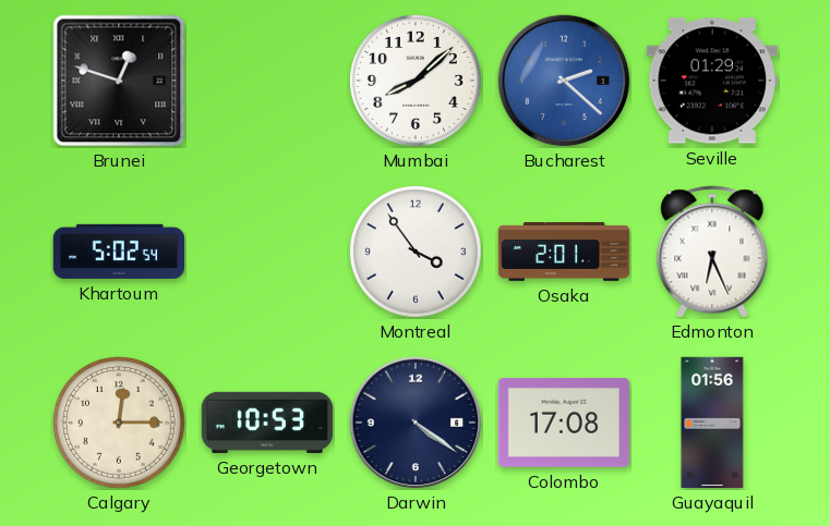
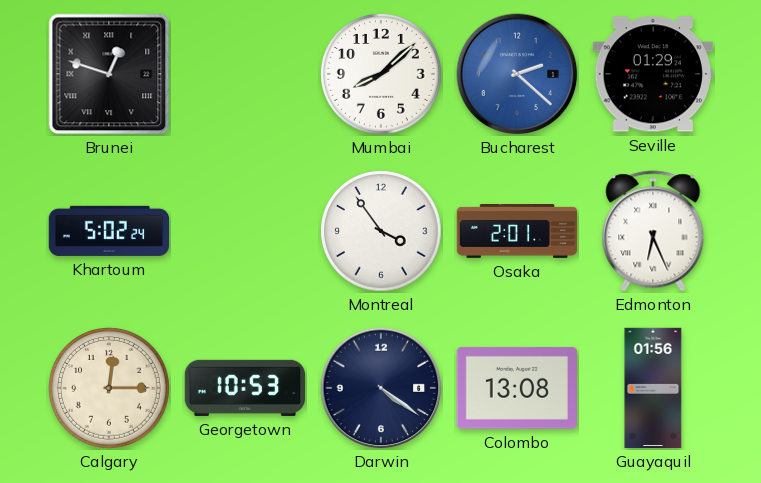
Khartoum: 5:02:54 -> 5:02:24 (108, 231)
Colombo: 17:08 -> 13:08 (516, 388)
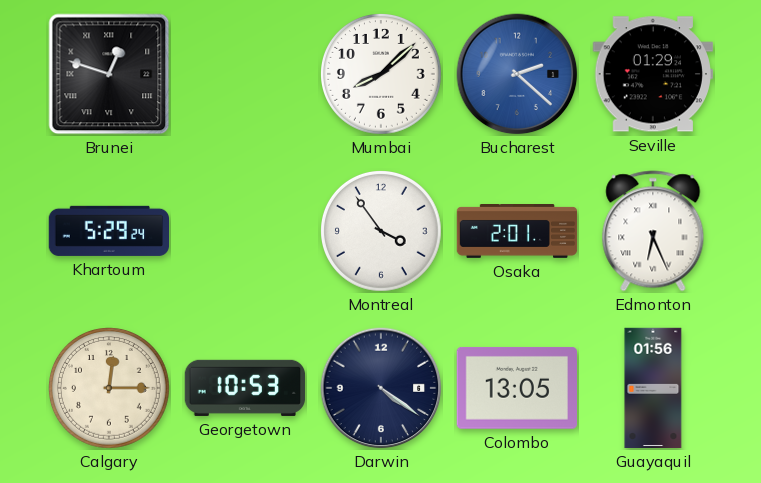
Khartoum: 5:02 -> 5:29 (108, 231)
Colombo: 13:08 -> 13:05 (516, 388)
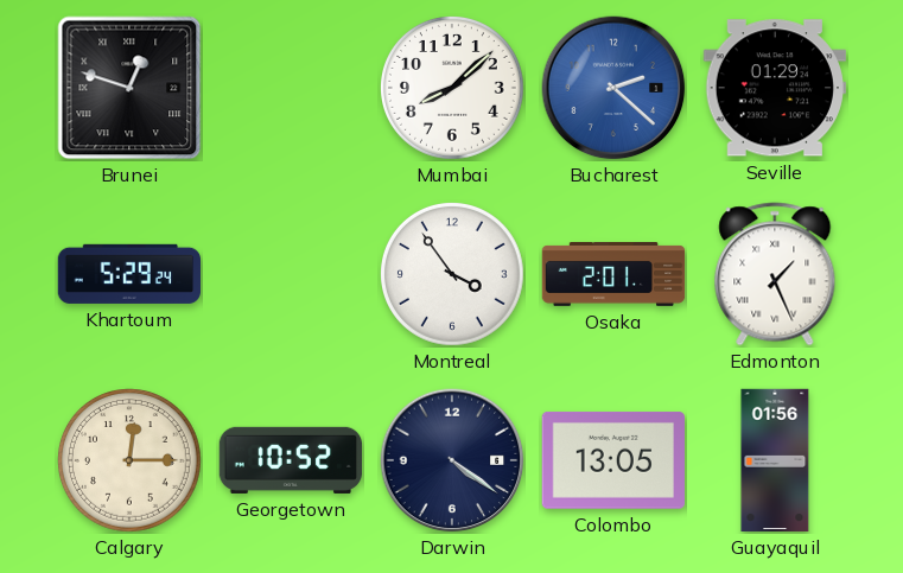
Edmonton: 6:26 -> 1:26 (775, 274)
Georgetown: 10:53 -> 10:52 (291, 460)
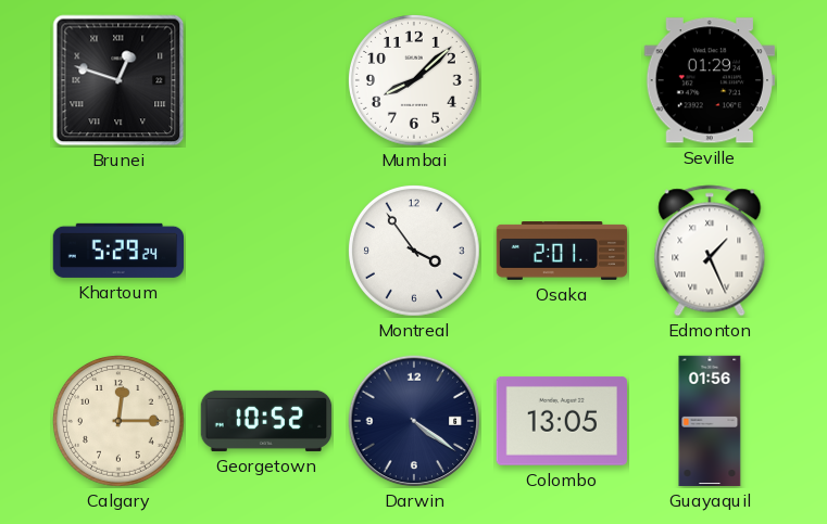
Bucharest: 2:22 -> none (613, 88)
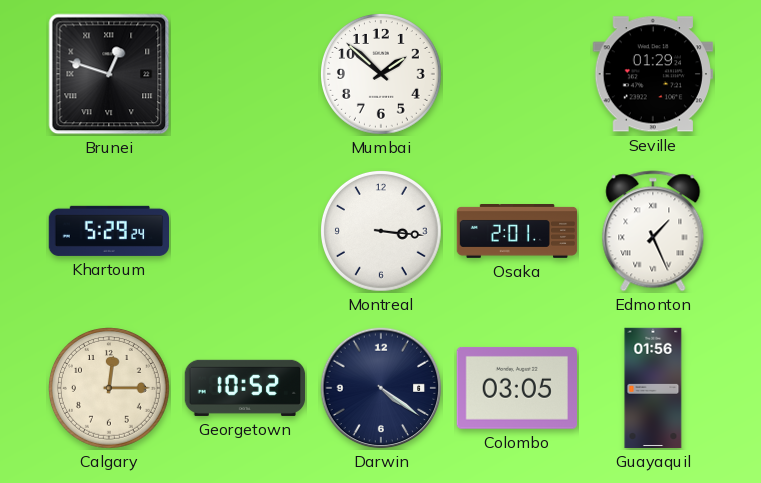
Mumbai: 8:08 -> 1:52 (382, 75)
Montreal: 3:54 -> 3:16 (382, 232)
Colombo: 13:05 -> 03:05 (516, 388)
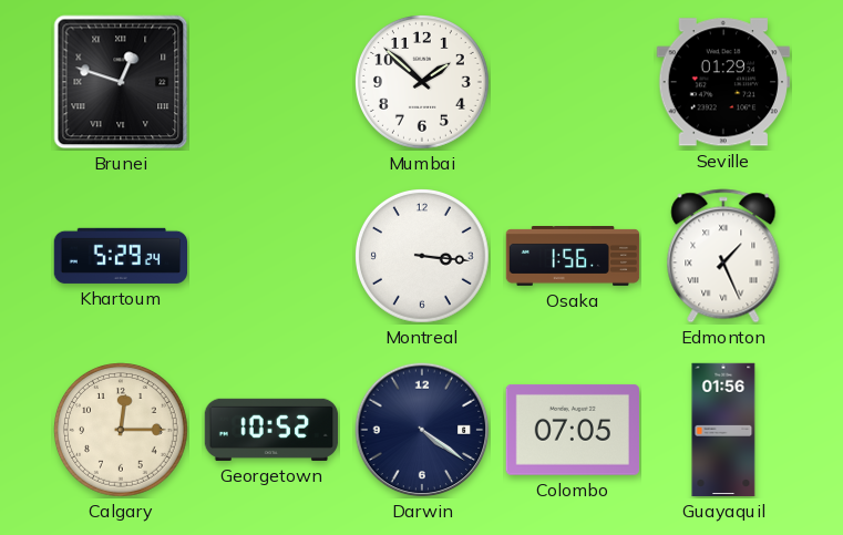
Osaka: 2:01 -> 1:56 (573, 257)
Colombo: 03:05 -> 07:05 (572, 430)
